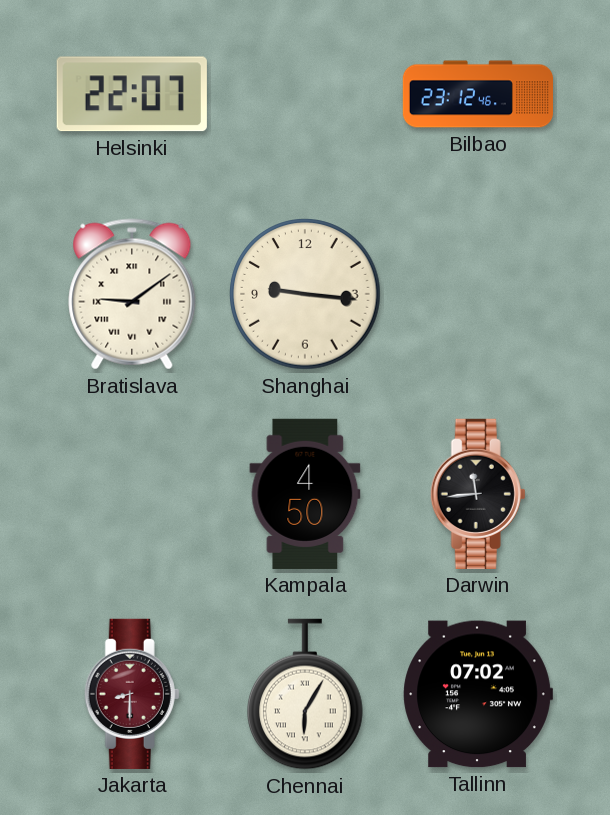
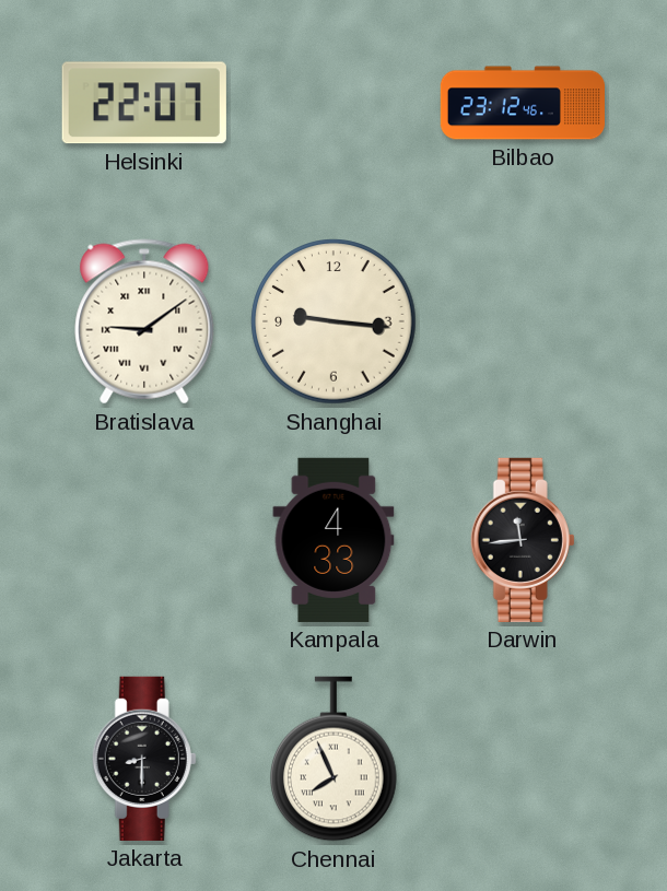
Kampala: 4:50 -> 4:33 (333, 540)
Jakarta dial: burgundy -> black (144, 759)
Chennai: 6:05 -> 7:56 (335, 759)
Tallinn: 07:02 -> none (478, 694)
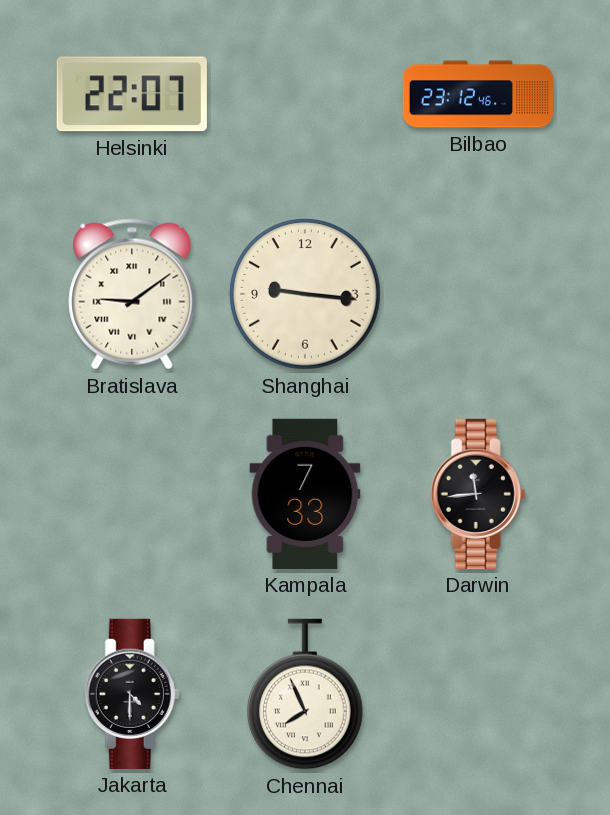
Kampala: 4:33 -> 7:33 (305, 494)
Jakarta: 8:30 -> 4:30 (132, 694)
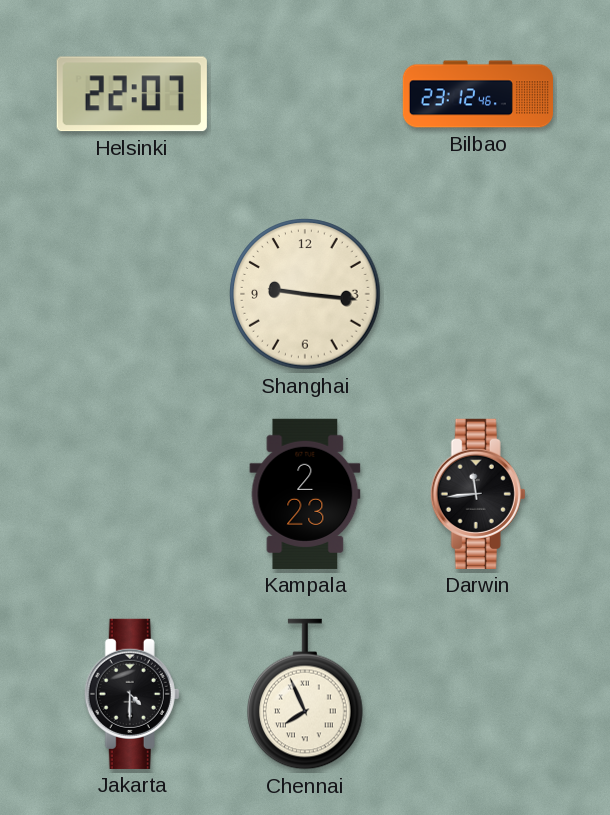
Bratislava: 9:09 -> none (132, 294)
Kampala: 7:33 -> 2:23 (305, 494)
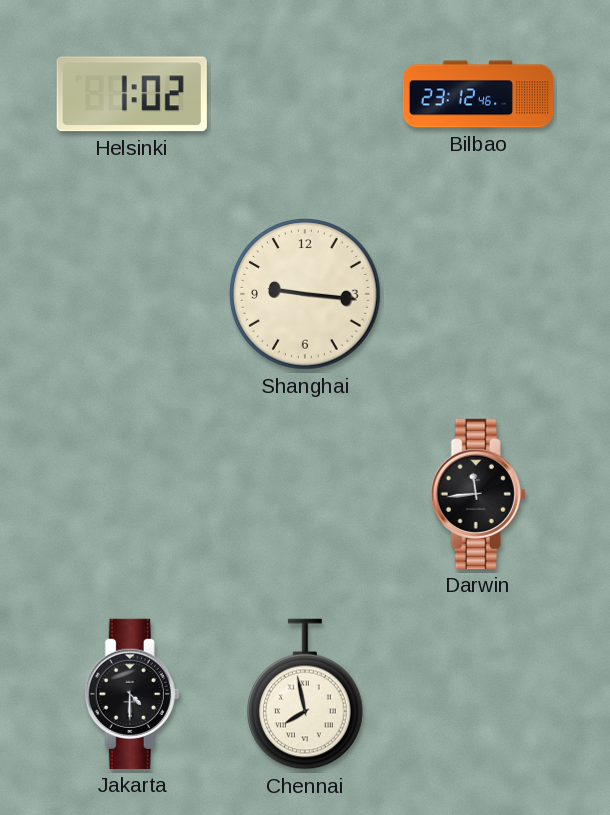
Helsinki: 22:07 -> 1:02 (132, 94)
Kampala: 2:23 -> none (305, 494)
Chennai: 7:56 -> 7:58 (306, 694)
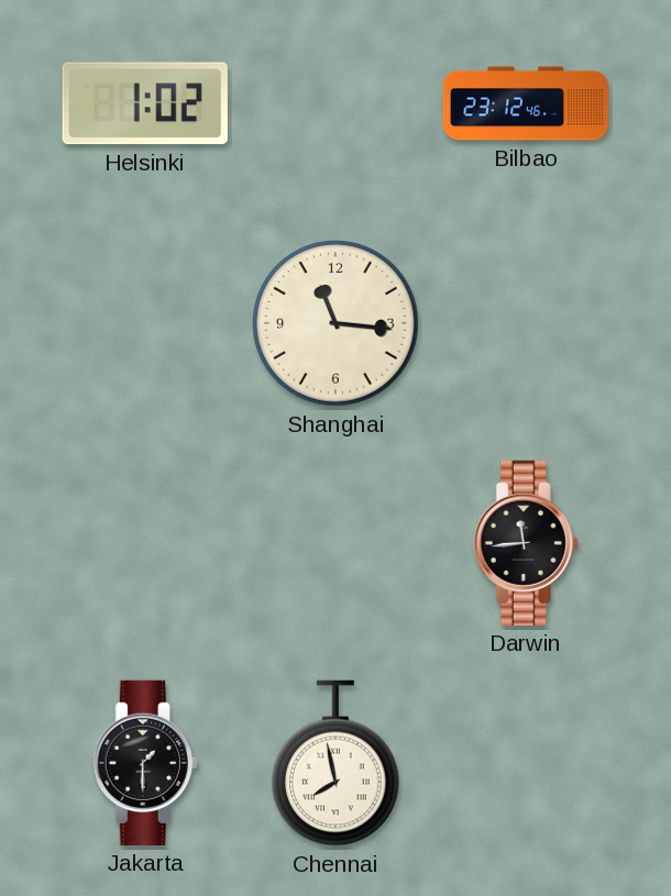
Shanghai: 9:16 -> 11:16 (335, 323)
Jakarta: 4:30 -> 1:30 (145, 763)
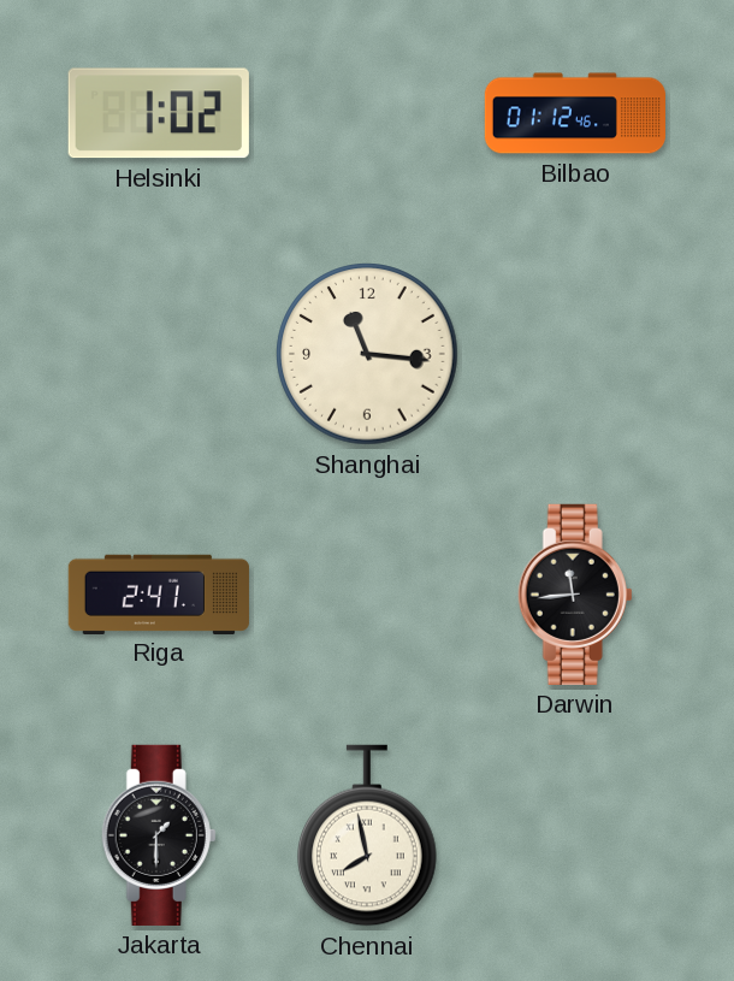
Bilbao: 23:12 -> 01:12 (575, 113)
Riga: none -> 2:41 (159, 593)
